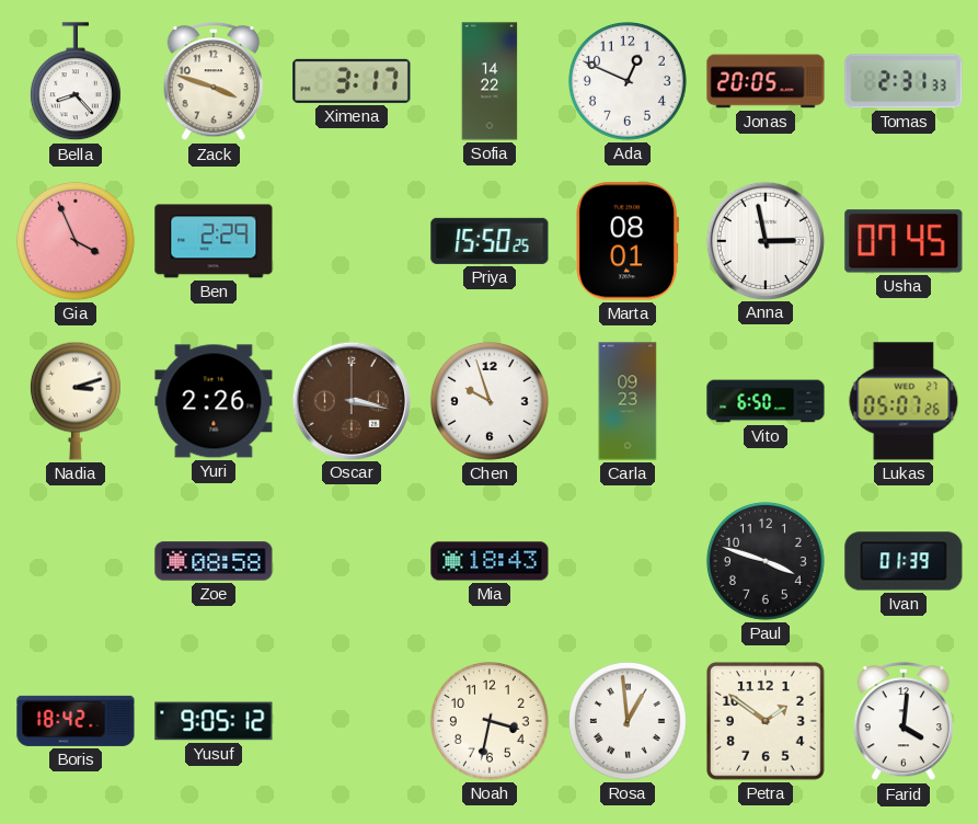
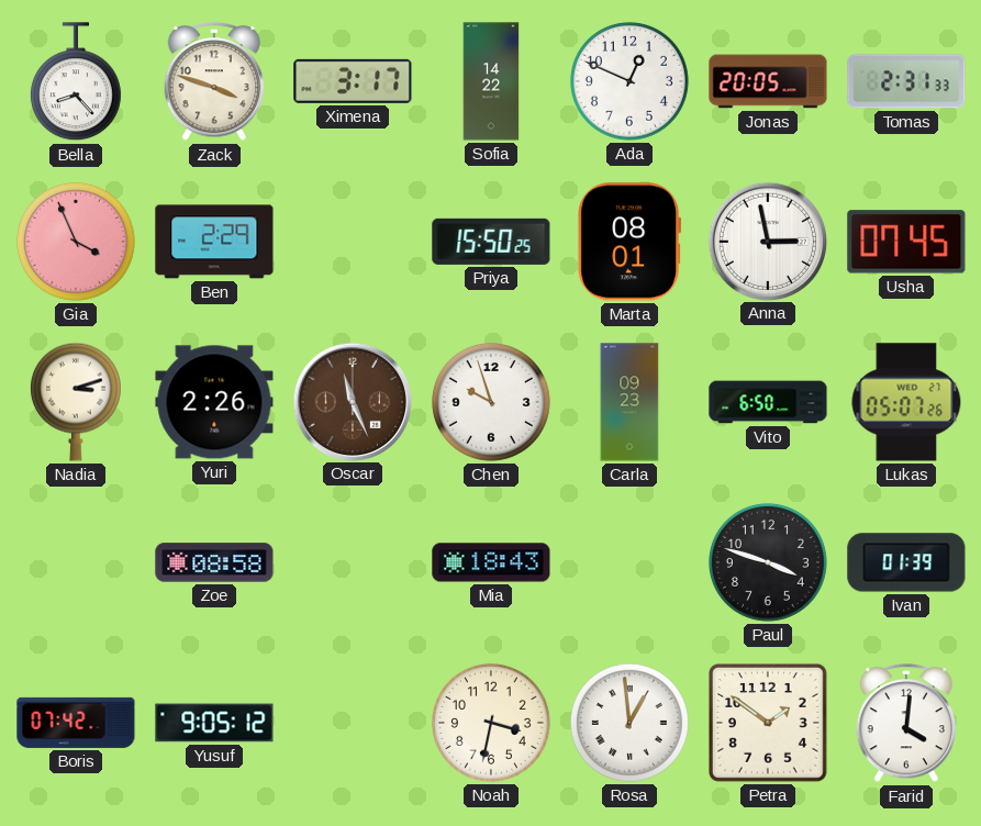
Oscar: 3:17 -> 11:26 (352, 401)
Boris: 18:42 -> 07:42 (76, 723)
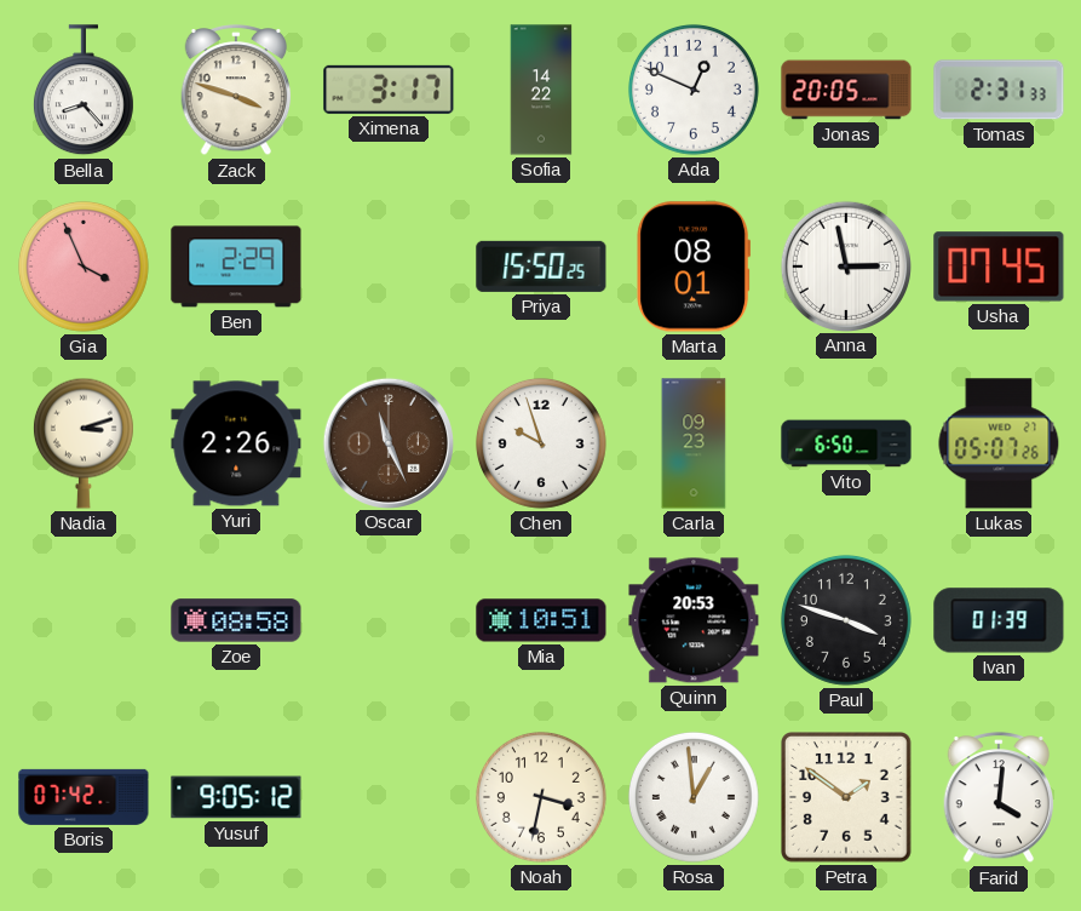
Mia: 18:43 -> 10:51 (541, 620)
Quinn: none -> 20:53 (694, 620)
